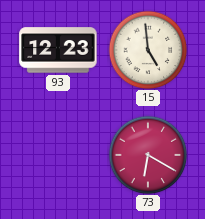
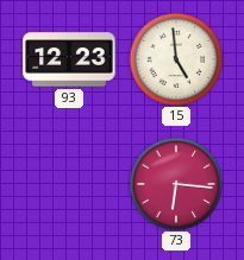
73: 6:20 -> 6:16 (176, 184)
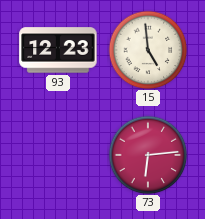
73: 6:16 -> 6:14 (148, 155)
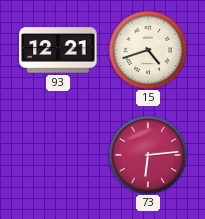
93: 12:23 -> 12:21 (58, 50)
15: 4:59 -> 4:42 (148, 50)
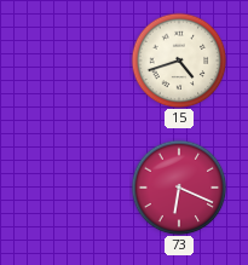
93: 12:21 -> none (58, 50)
73: 6:14 -> 6:19 (179, 188)
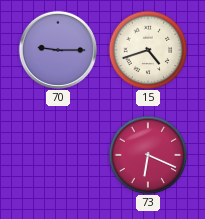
70: none -> 9:15 (58, 50)
